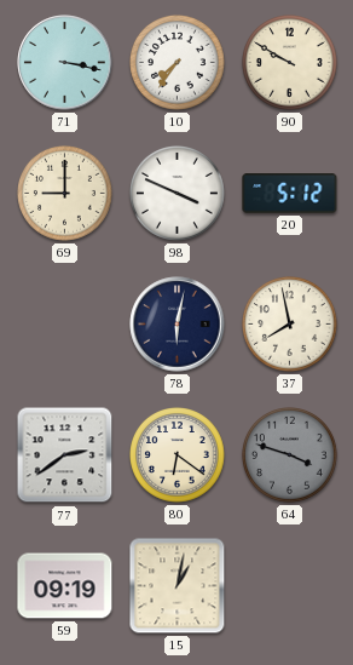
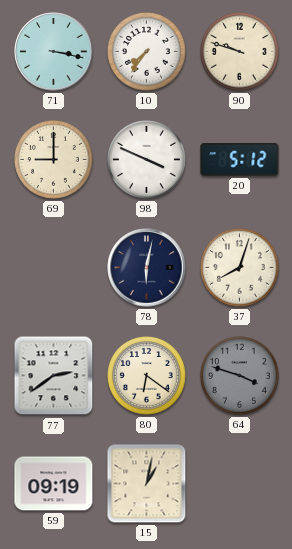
90: 9:50 -> 9:48 (240, 52)
37: 7:58 -> 8:03 (240, 268)
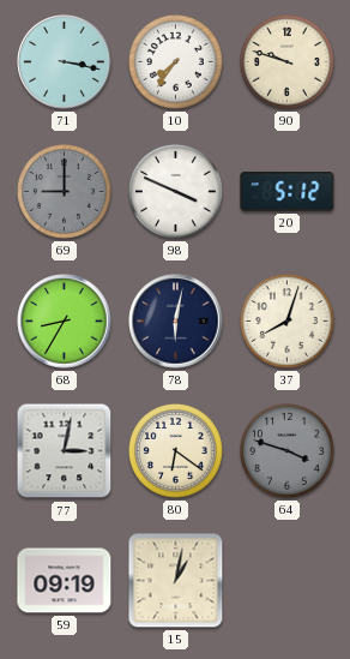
69 dial: cream -> grey (65, 192)
68: none -> 8:35 (65, 322)
77: 2:39 -> 3:02 (65, 451)
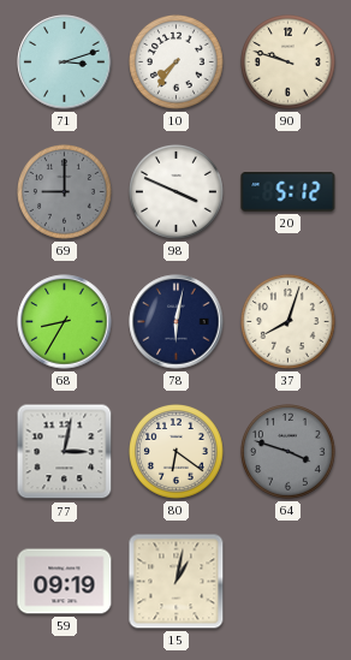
71: 3:17 -> 3:12 (65, 63)
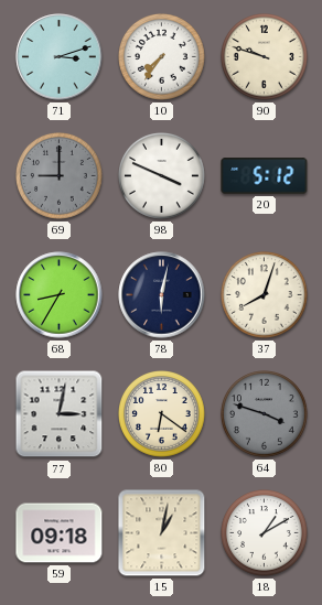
59: 09:19 -> 09:18 (60, 533)
18: none -> 1:10 (265, 533)
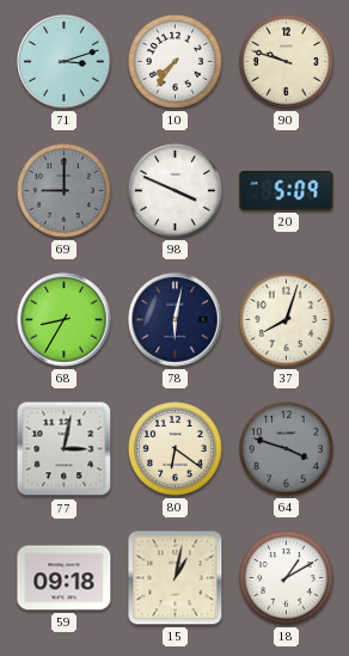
20: 5:12 -> 5:09 (287, 191)
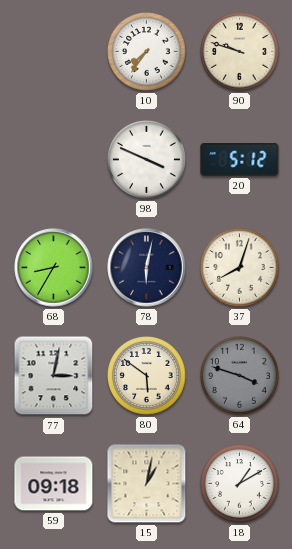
71: 3:12 -> none (65, 62)
69: 9:00 -> none (65, 191)
20: 5:09 -> 5:12 (240, 160)
80: 6:21 -> 5:51 (147, 376)
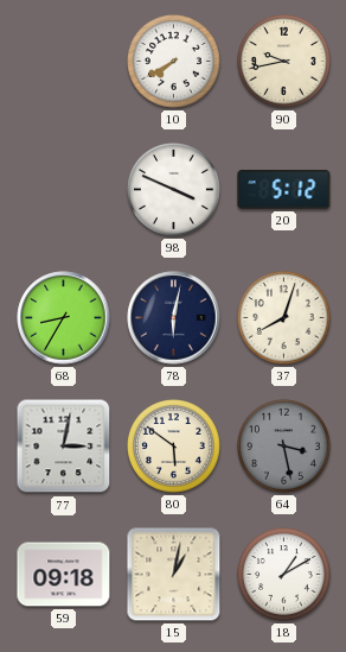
10: 7:36 -> 7:40 (174, 62)
90: 9:48 -> 9:43 (284, 62)
64: 3:48 -> 3:28 (284, 447)
